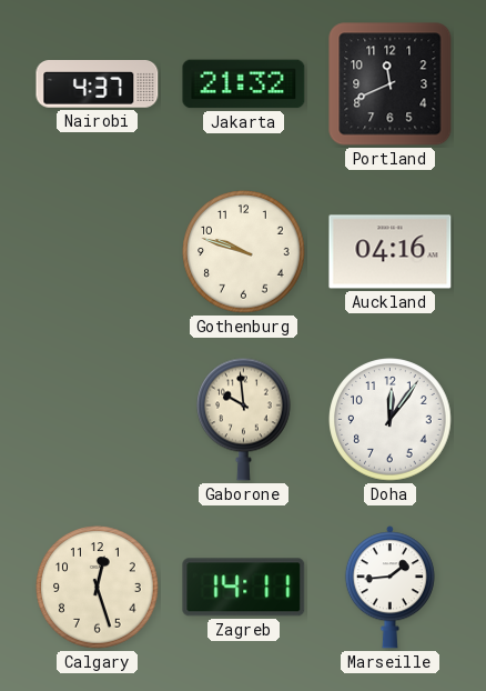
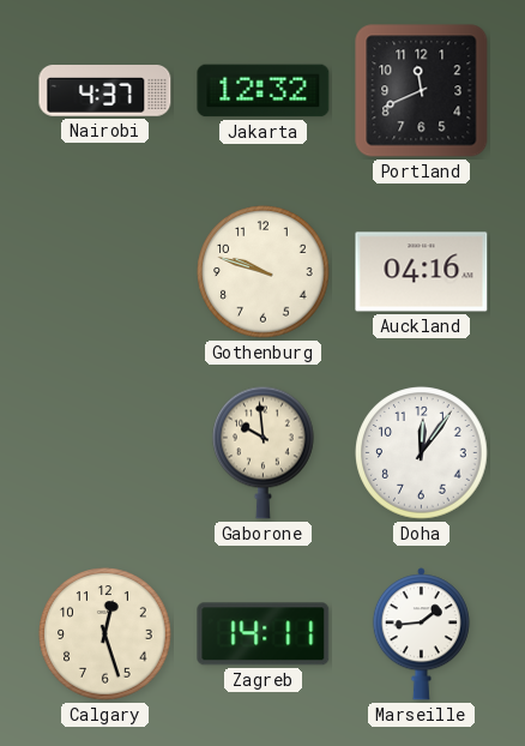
Jakarta: 21:32 -> 12:32 (264, 91)
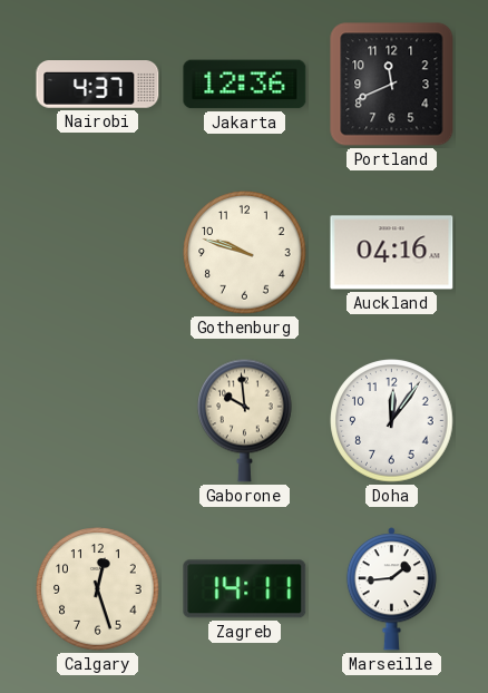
Jakarta: 12:32 -> 12:36 (245, 85)
